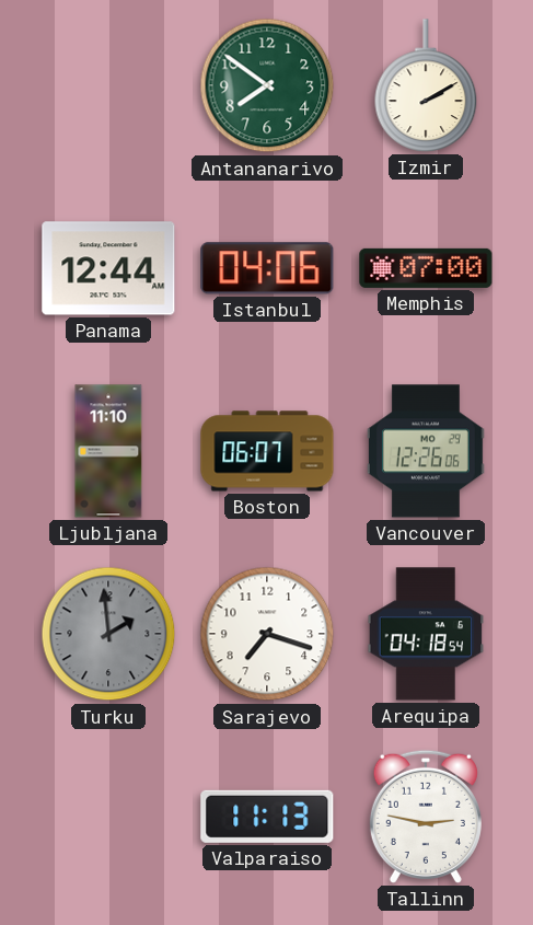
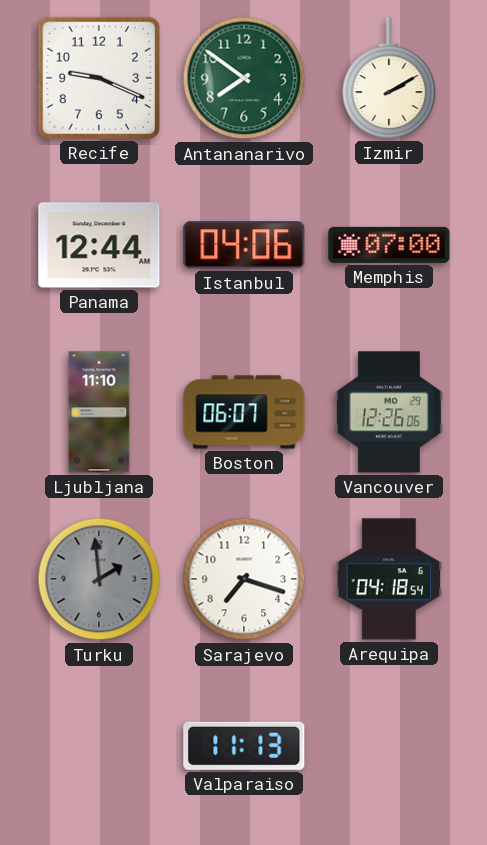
Recife: none -> 9:19 (99, 78)
Tallinn: 2:47 -> none (426, 817)
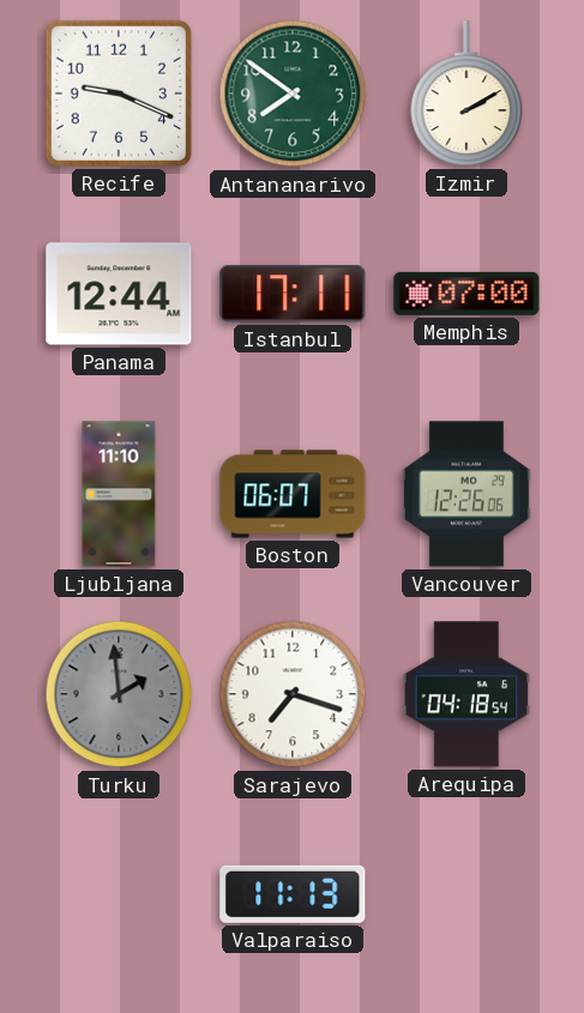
Istanbul: 04:06 -> 17:11 (293, 294)
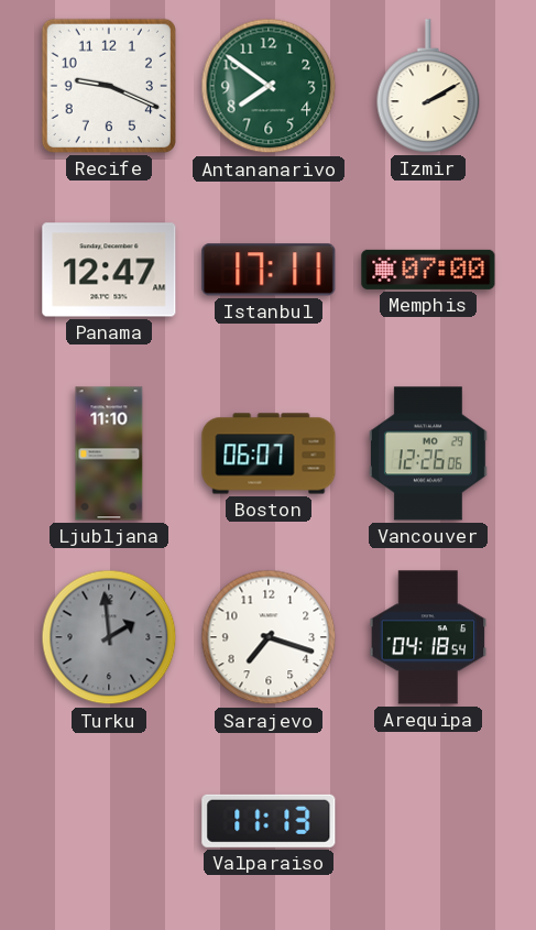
Panama: 12:44 -> 12:47 (109, 270)
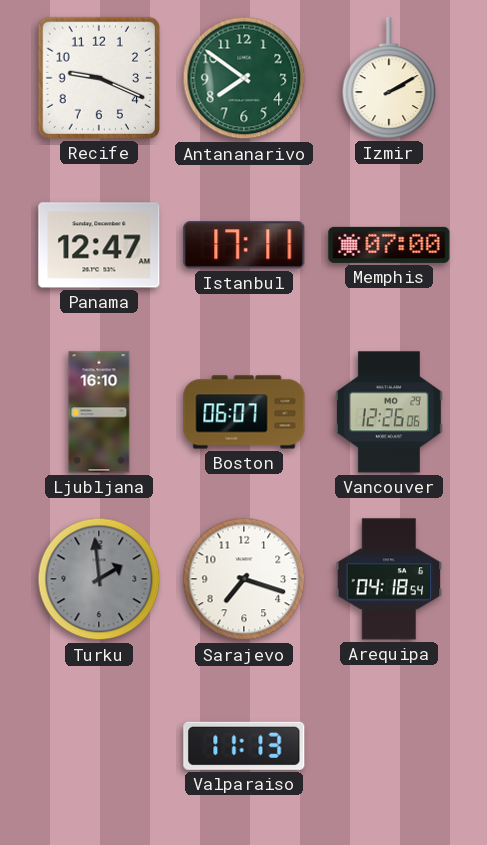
Ljubljana: 11:10 -> 16:10 (99, 412)
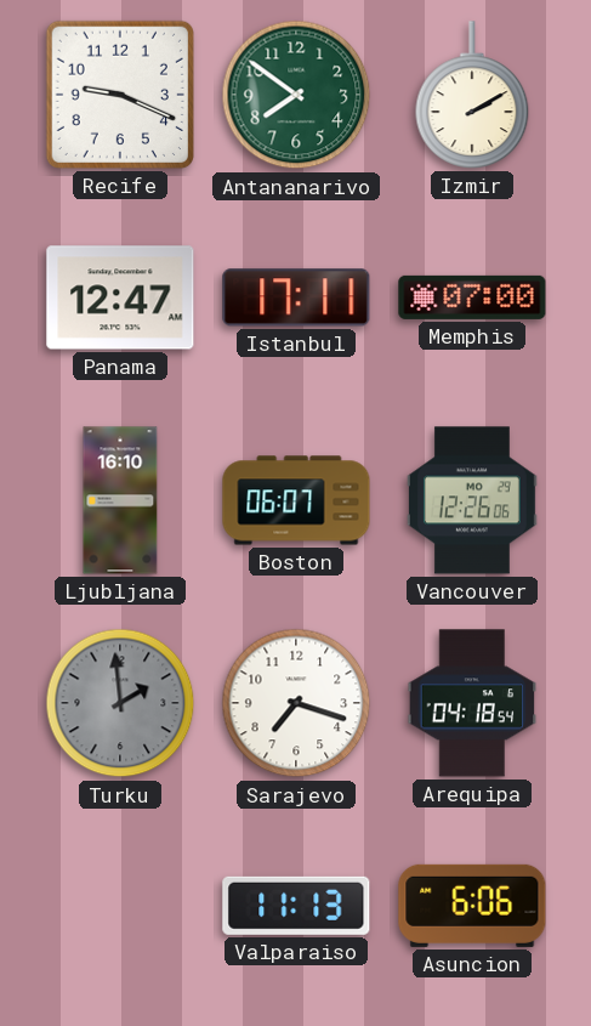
Asuncion: none -> 6:06 (472, 906)
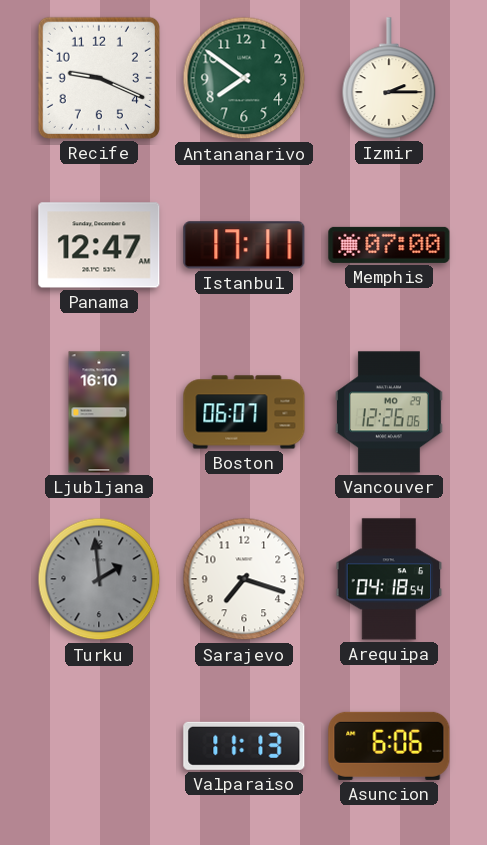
Izmir: 2:10 -> 2:15 (389, 78)
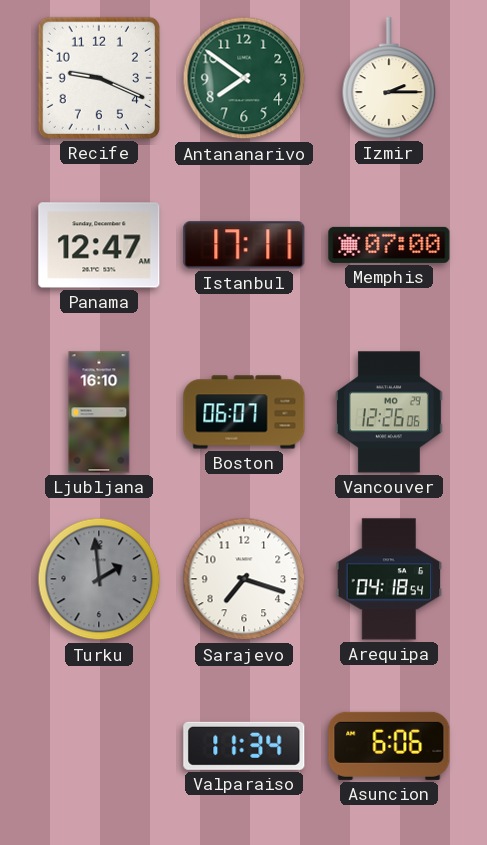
Valparaiso: 11:13 -> 11:34 (244, 746)
